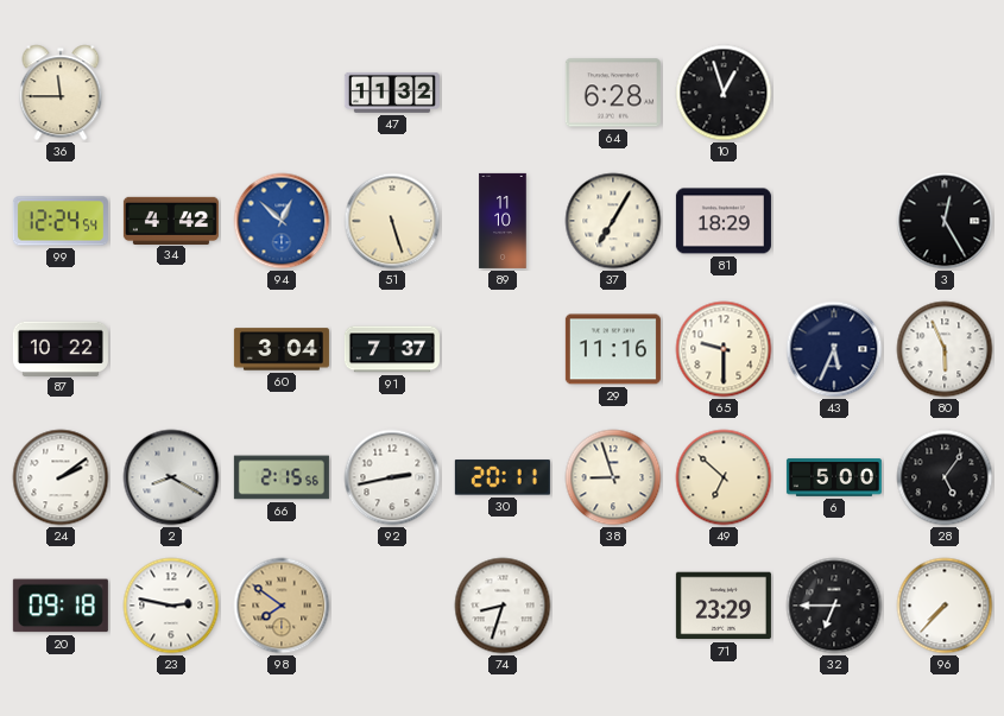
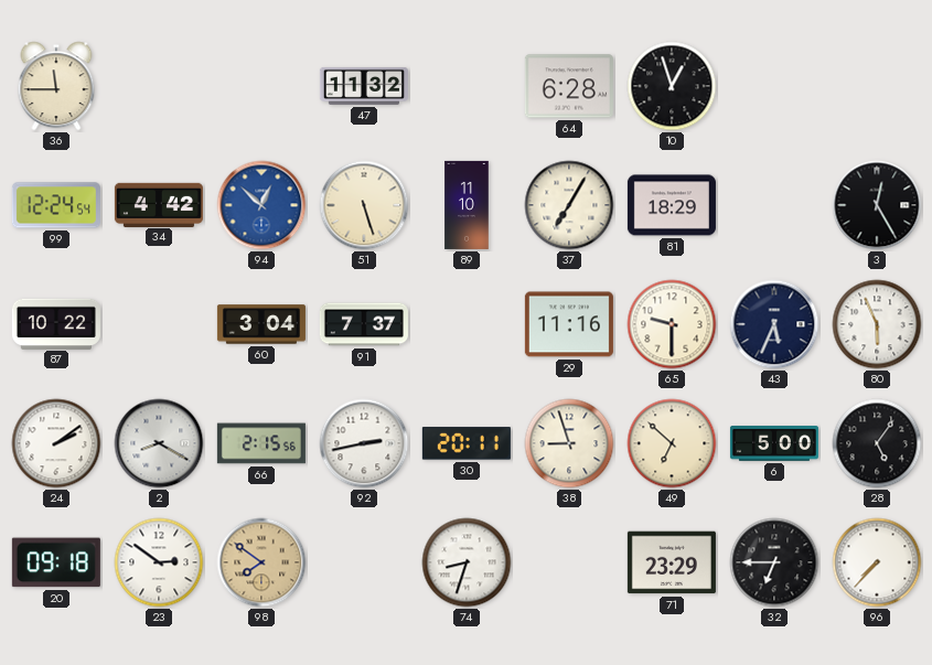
23: 2:47 -> 2:51 (159, 562)
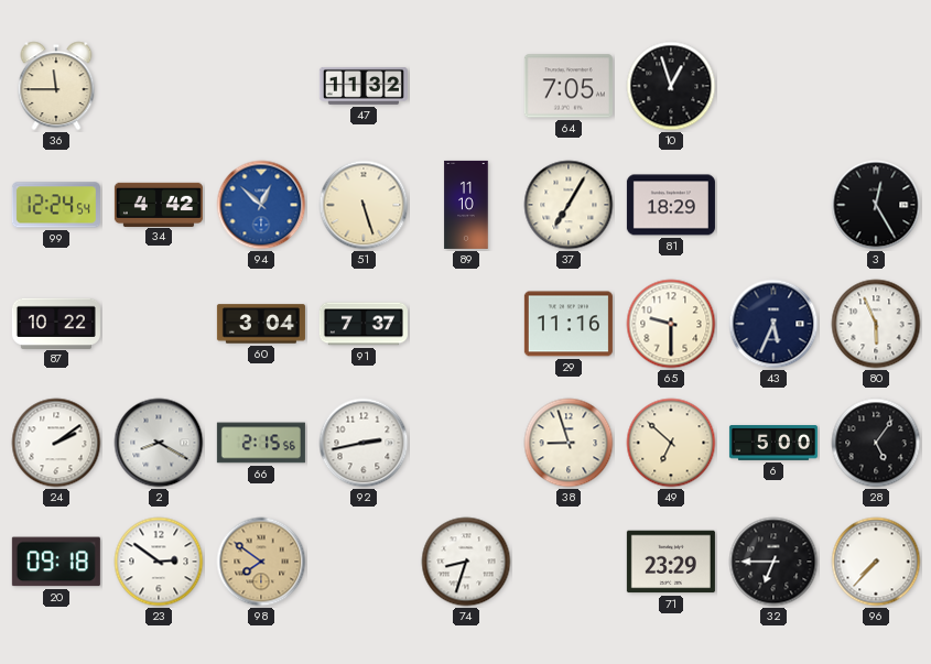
64: 6:28 -> 7:05 (569, 86)
30: 20:11 -> none (467, 443)
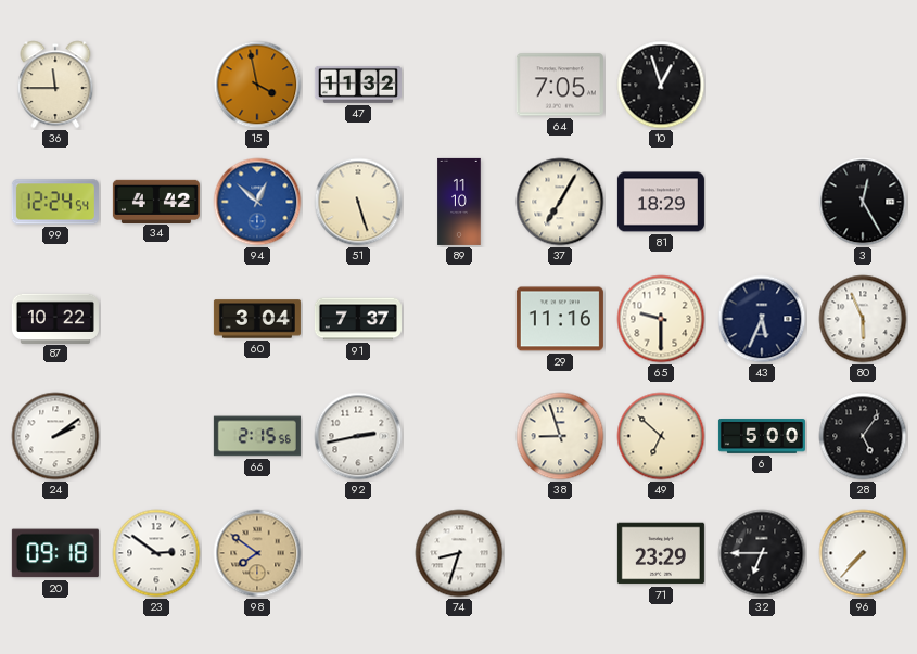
15: none -> 3:58 (257, 85)
2: 8:20 -> none (159, 443)
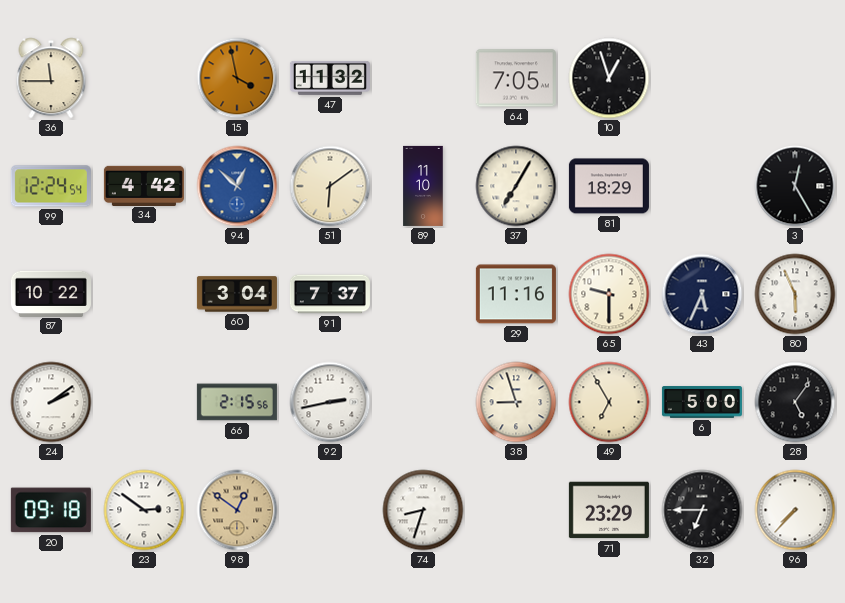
51: 5:27 -> 6:09 (330, 186)
49: 6:52 -> 6:55 (609, 402)
98: 7:51 -> 12:51 (237, 510)
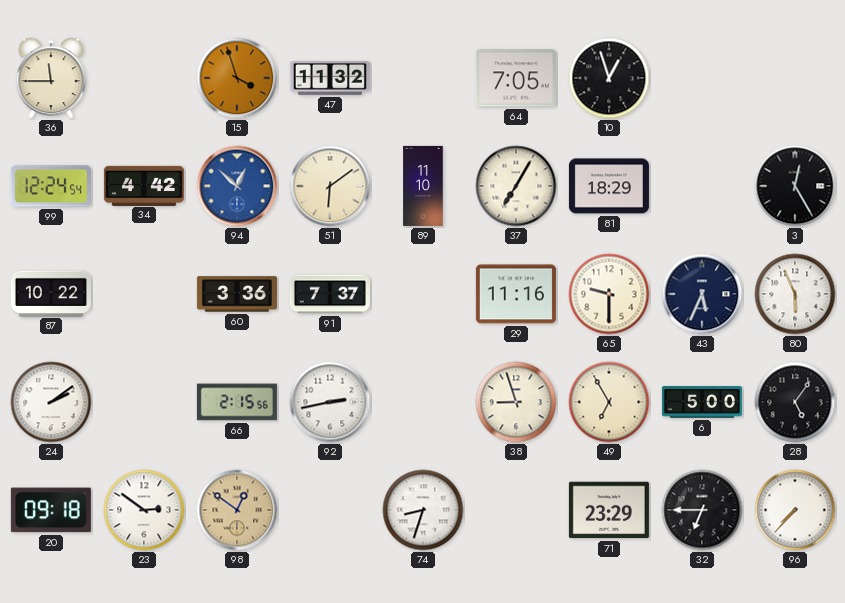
15: 3:58 -> 3:57 (237, 78)
60: 3:04 -> 3:36 (237, 294)
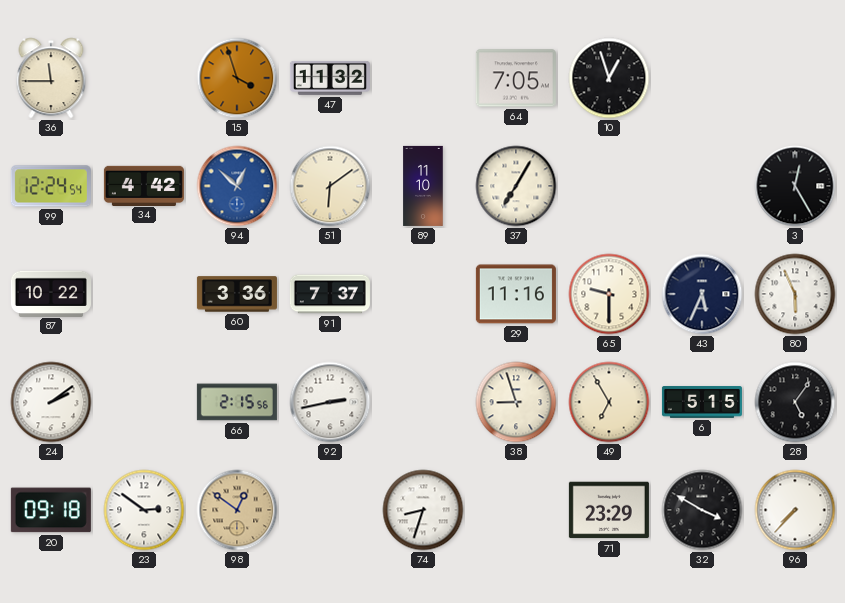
81: 18:29 -> none (609, 186)
6: 5:00 -> 5:15 (702, 402)
32: 6:45 -> 3:50 (702, 510)
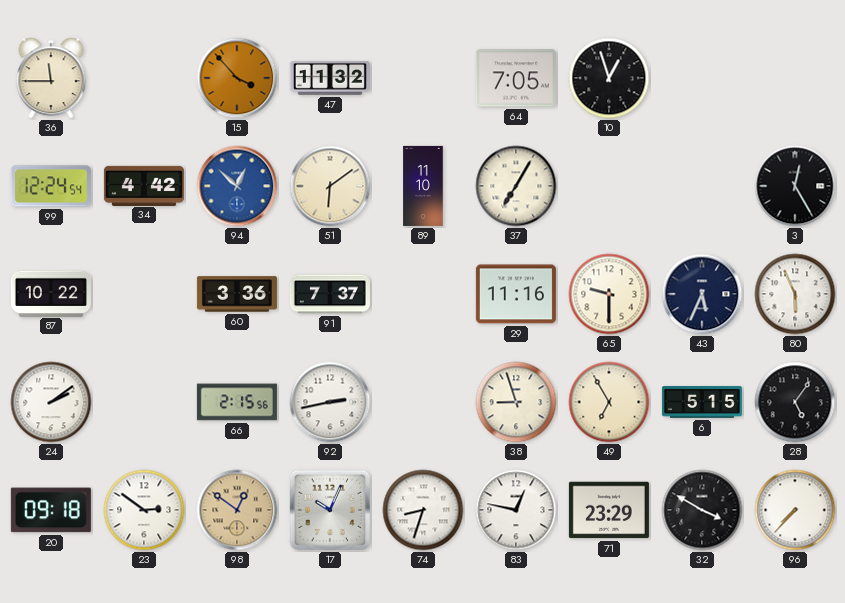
15: 3:57 -> 3:53 (237, 78)
17: none -> 10:04 (330, 510)
83: none -> 12:47 (516, 510)
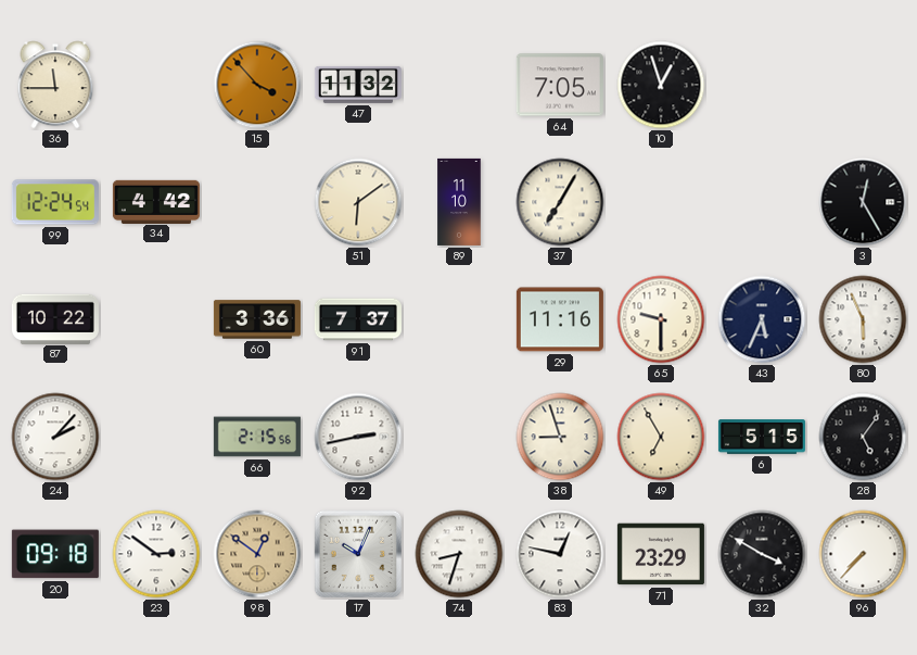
94: 12:52 -> none (237, 186)
24: 2:09 -> 2:07 (55, 437)
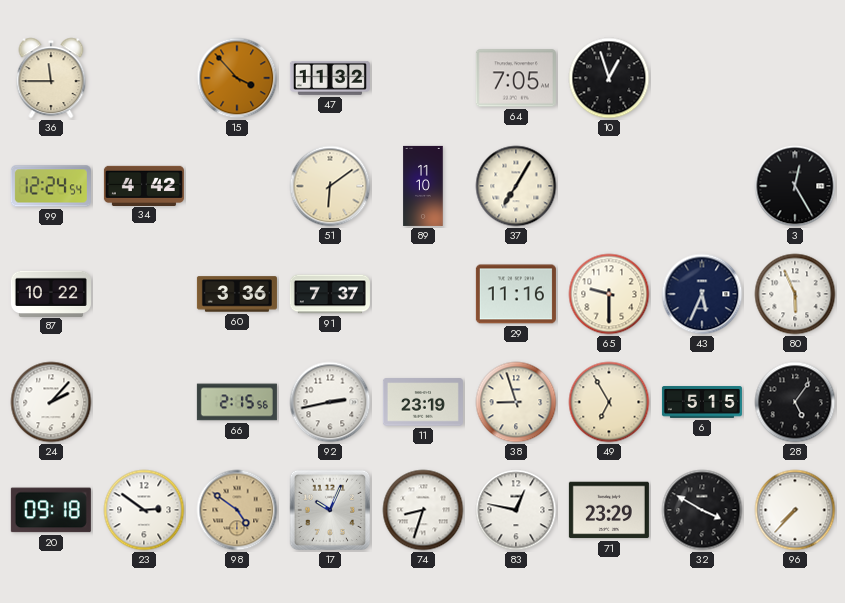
11: none -> 23:19 (423, 402)
98: 12:51 -> 4:51 (237, 510)
